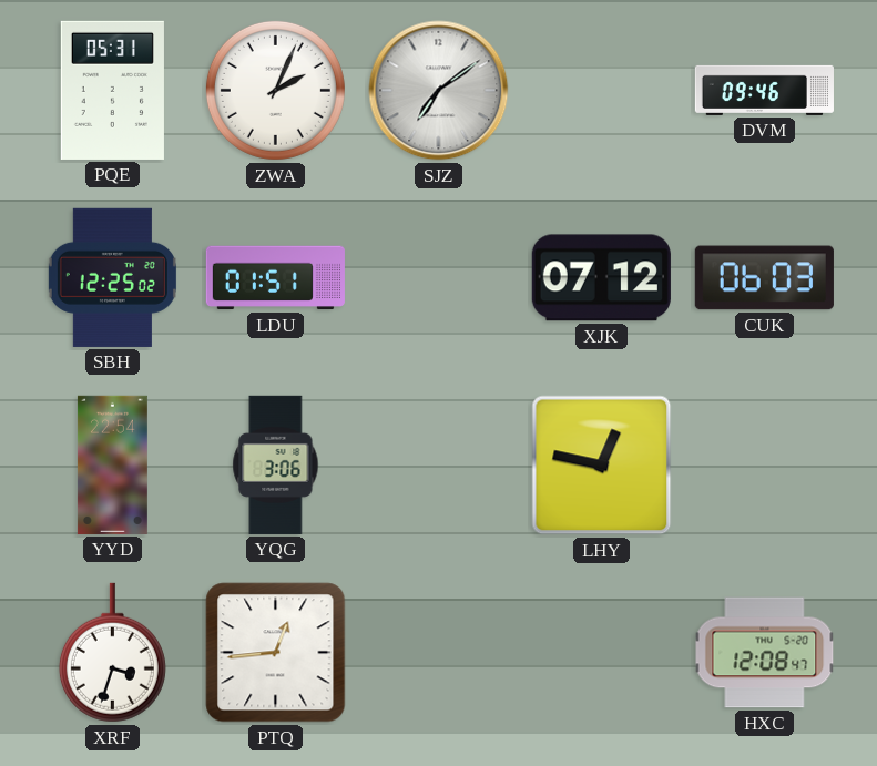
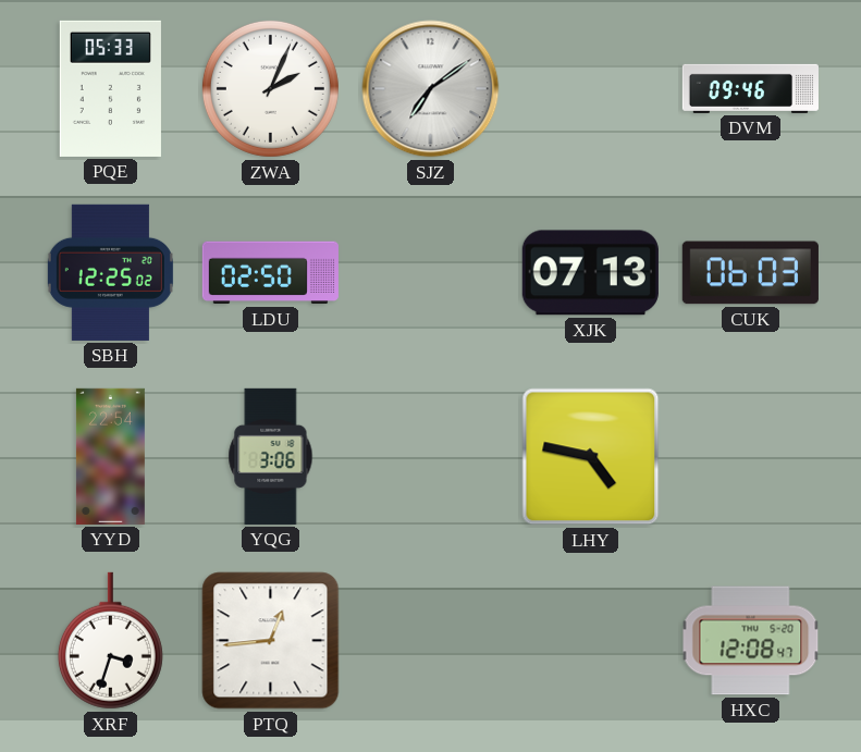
PQE: 05:31 -> 05:33 (110, 88)
LDU: 01:51 -> 02:50 (270, 273)
XJK: 07:12 -> 07:13 (590, 273)
LHY: 12:47 -> 4:47 (591, 457)
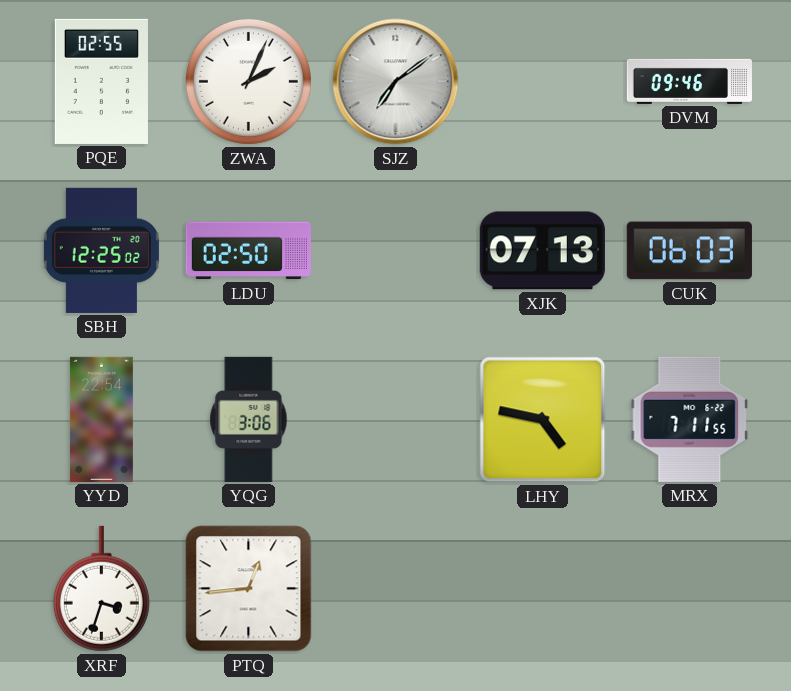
PQE: 05:33 -> 02:55 (101, 81)
MRX: none -> 7:11 (690, 419)
HXC: 12:08 -> none (751, 641)
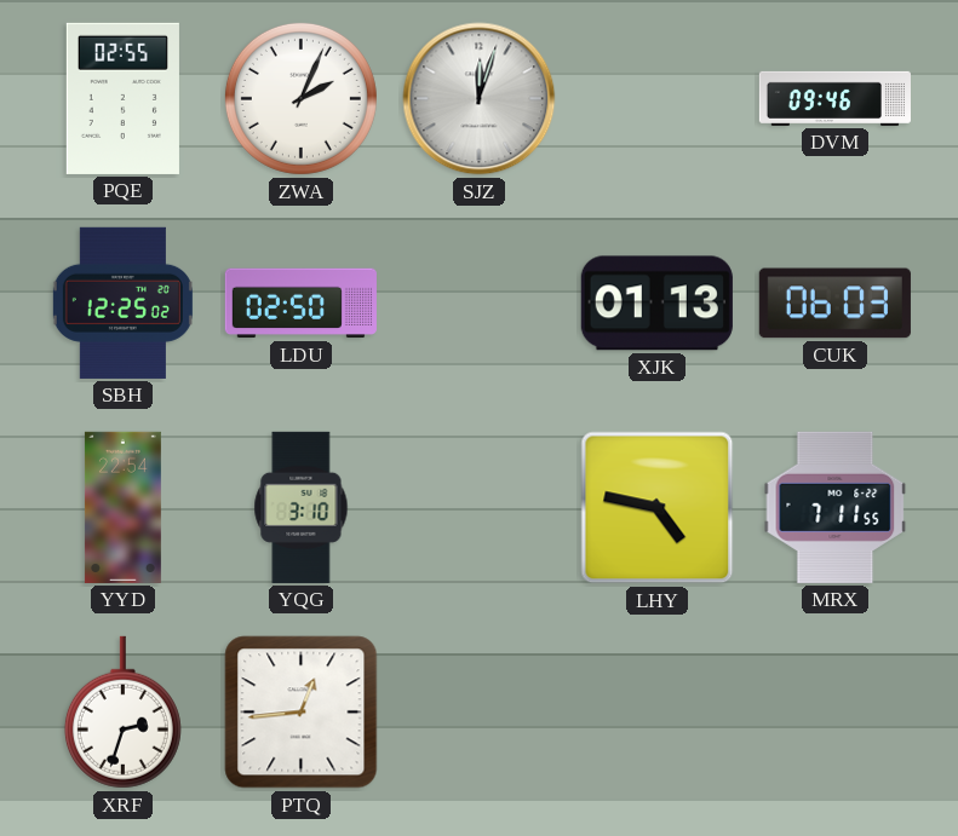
SJZ: 7:09 -> 12:03 (480, 99)
XJK: 07:13 -> 01:13 (656, 304)
YQG: 3:06 -> 3:10 (302, 507)
XRF: 3:33 -> 2:33 (122, 713)
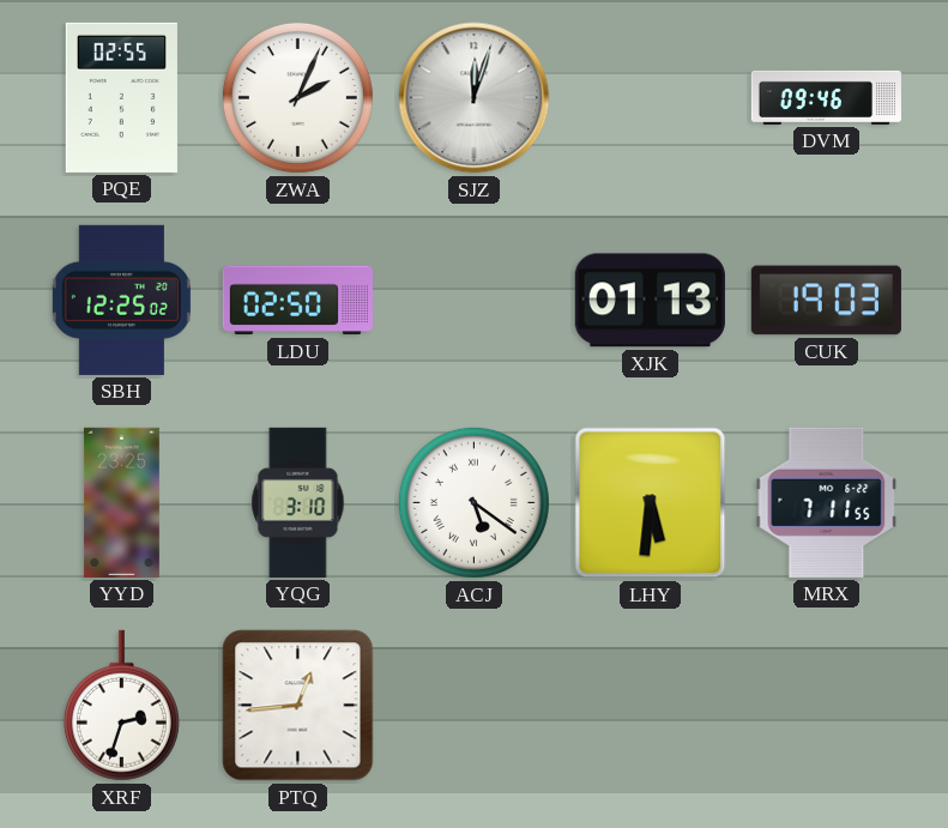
CUK: 06:03 -> 19:03 (826, 301)
YYD: 22:54 -> 23:25 (121, 502)
ACJ: none -> 5:21 (473, 502)
LHY: 4:47 -> 5:31 (651, 503)
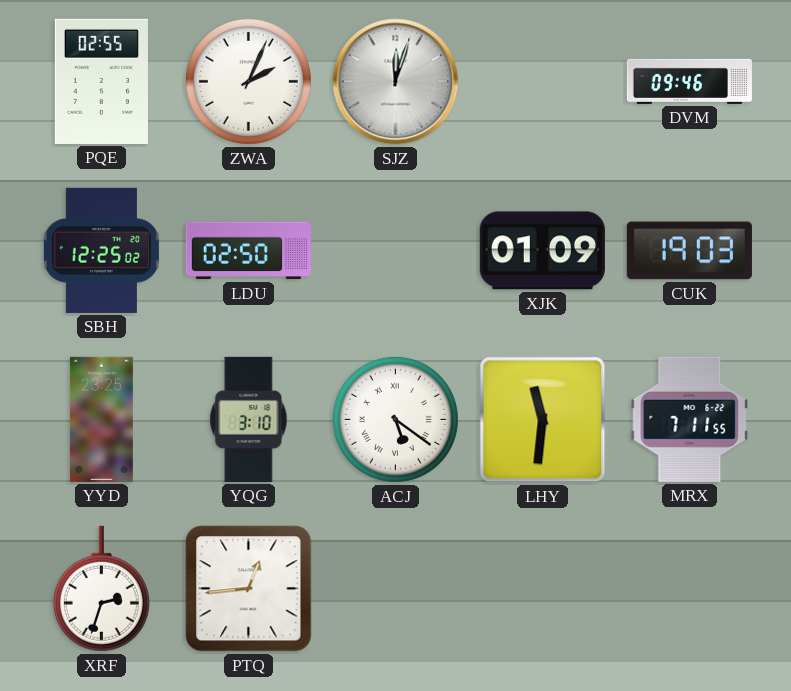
XJK: 01:13 -> 01:09 (542, 251)
LHY: 5:31 -> 11:31 (543, 420)
